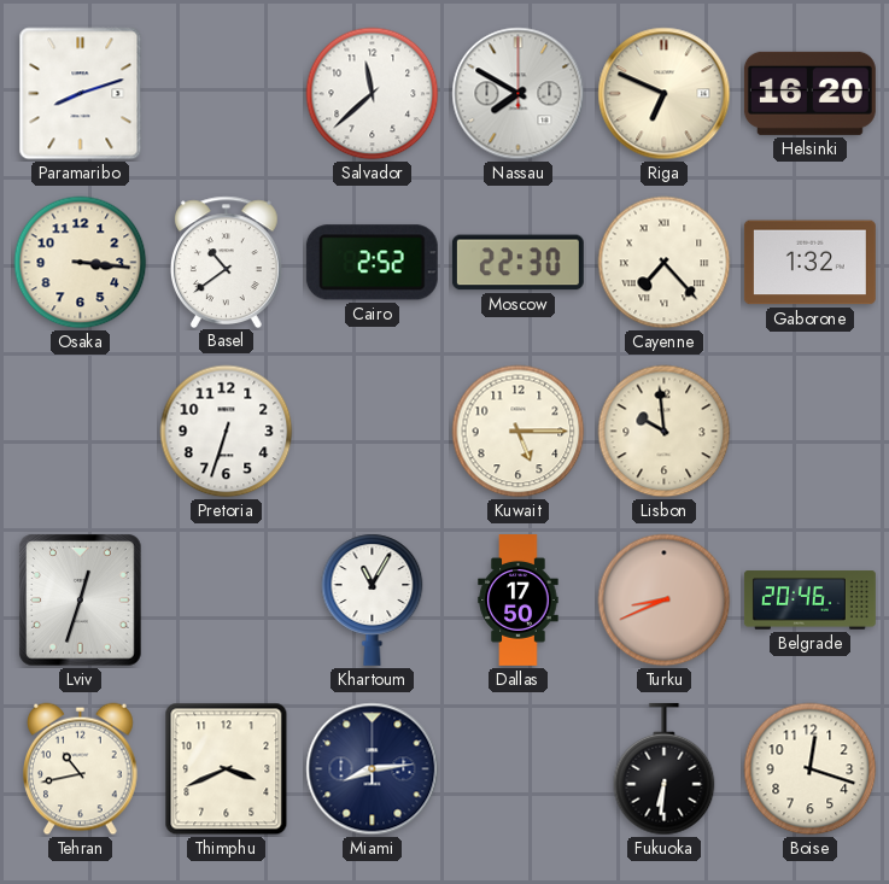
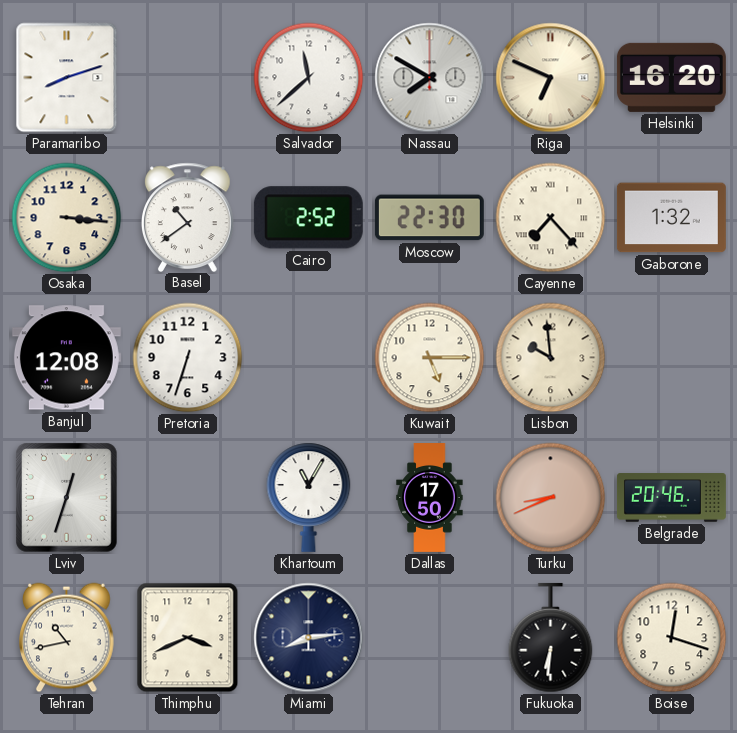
Banjul: none -> 12:08 (66, 358)
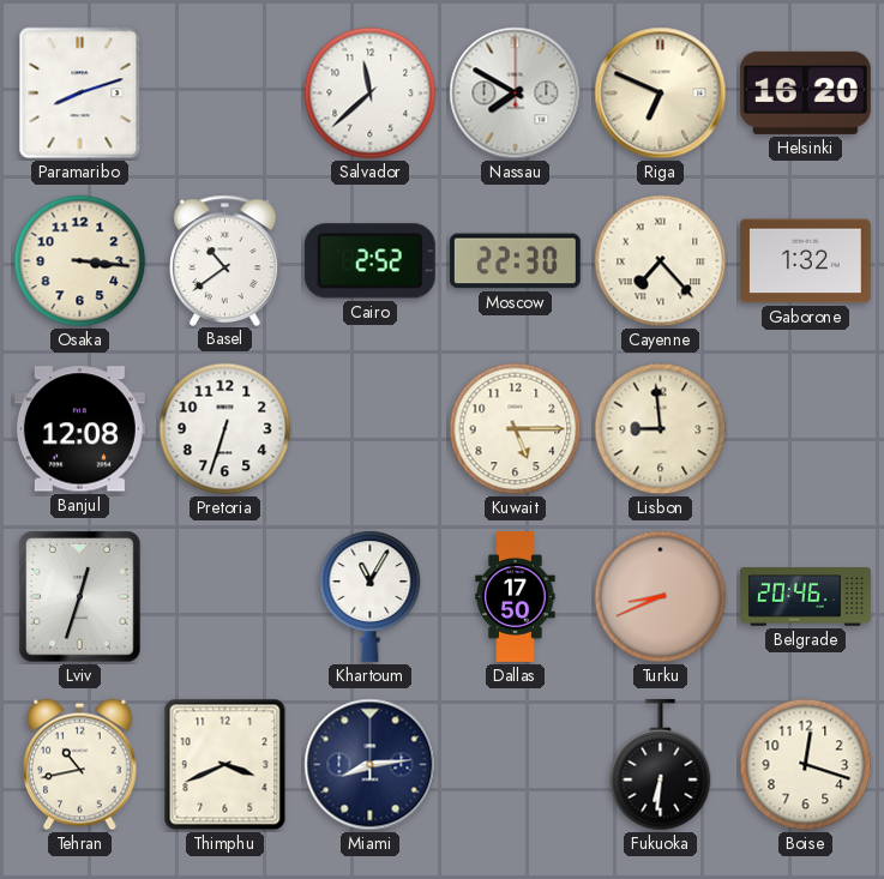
Lisbon: 9:59 -> 8:59 (661, 429)
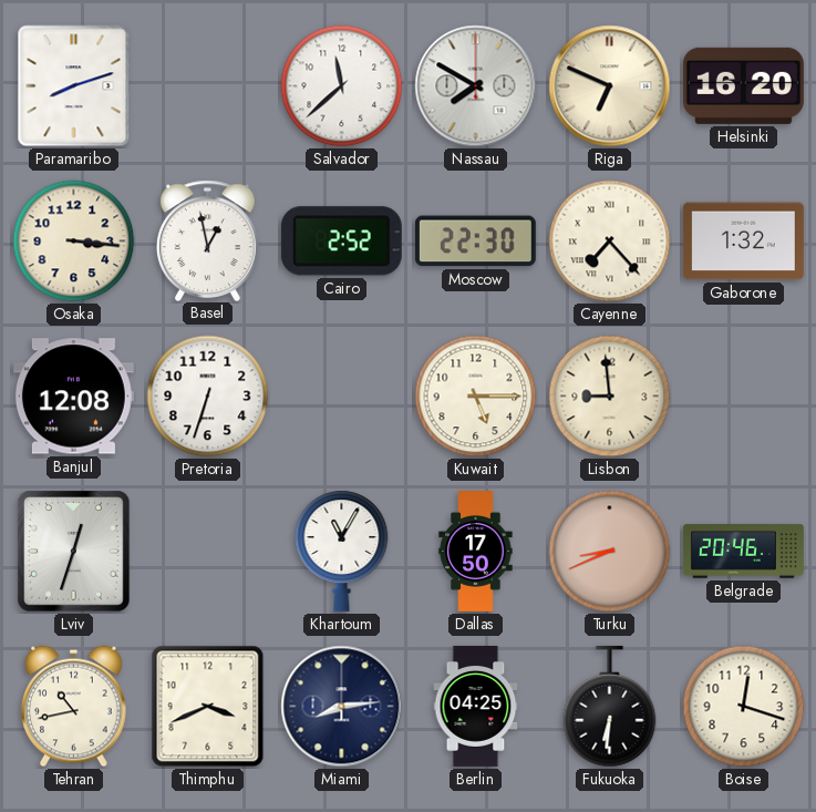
Basel: 10:39 -> 12:58 (207, 240)
Berlin: none -> 04:25 (476, 706)
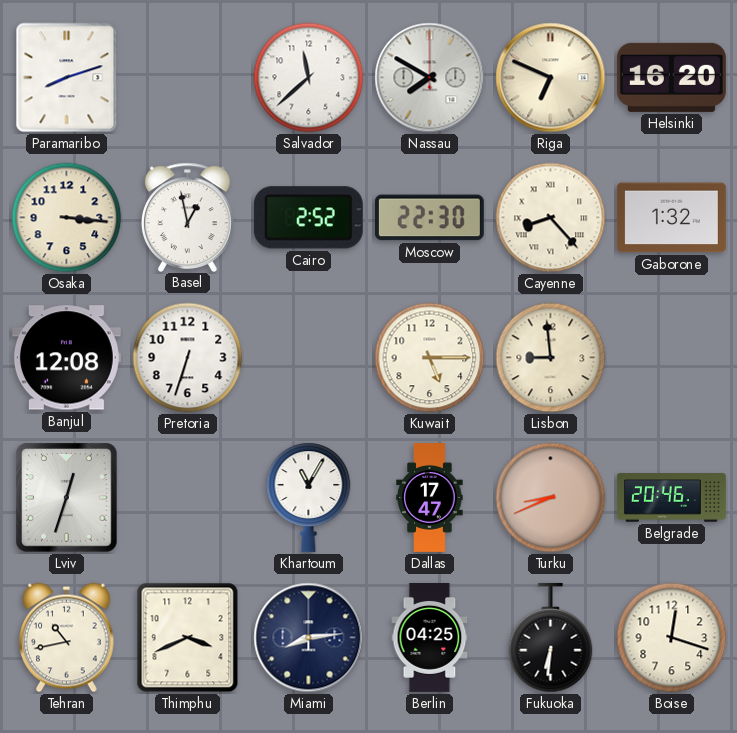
Cayenne: 7:23 -> 8:23 (551, 218)
Dallas: 17:50 -> 17:47 (430, 498)
